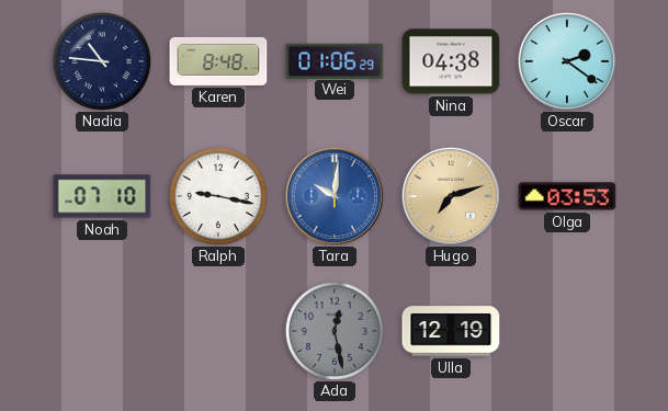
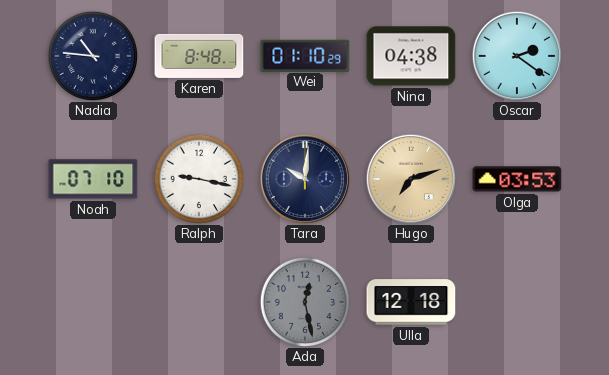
Wei: 01:06 -> 01:10 (305, 55)
Tara dial: blue -> navy (304, 178)
Ulla: 12:19 -> 12:18 (411, 302)
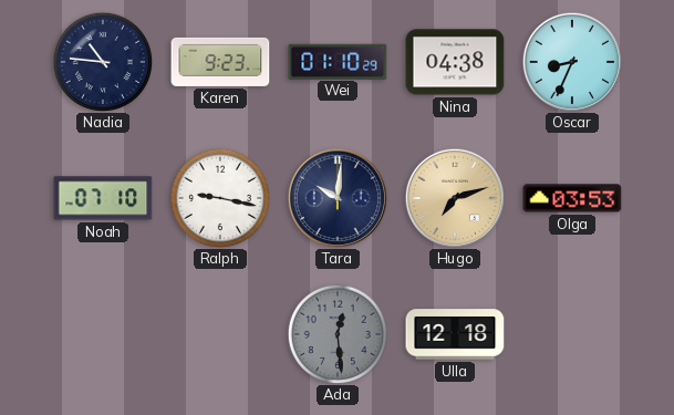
Karen: 8:48 -> 9:23 (220, 62)
Oscar: 2:21 -> 8:34 (571, 61)
Ada: 12:28 -> 12:29 (336, 333)
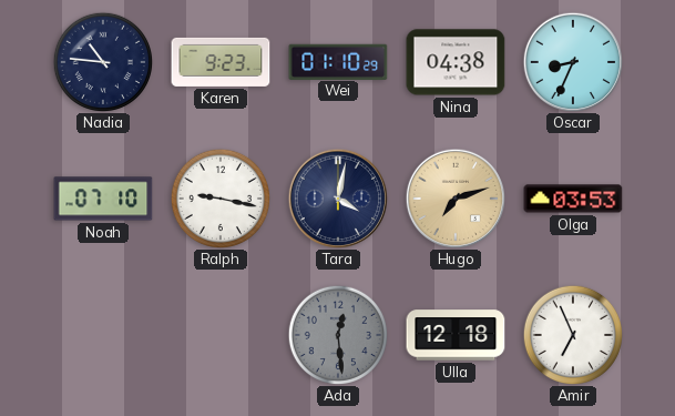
Tara: 10:01 -> 4:02 (337, 197)
Amir: none -> 6:56 (572, 334)
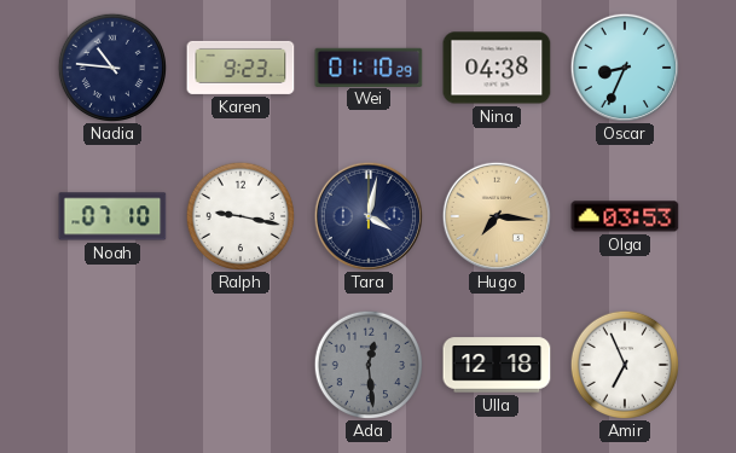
Hugo: 7:12 -> 7:16 (496, 215)
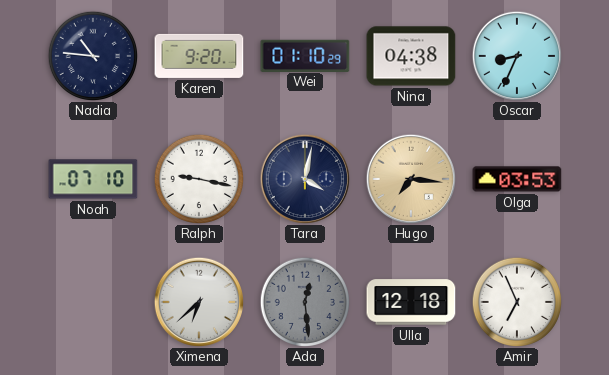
Karen: 9:23 -> 9:20 (199, 56)
Ximena: none -> 6:38 (198, 301)
